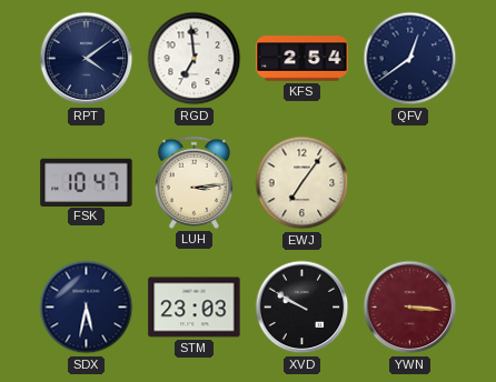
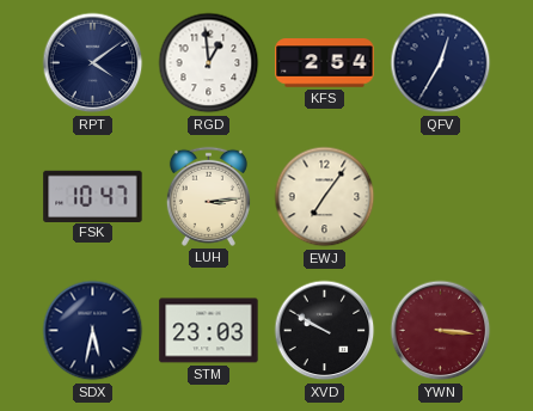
RGD: 6:59 -> 12:59 (209, 63)
QFV: 12:39 -> 12:35 (441, 63)
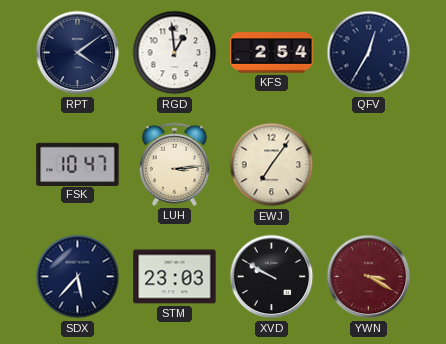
SDX: 5:32 -> 5:37 (78, 277)
YWN: 3:16 -> 3:20 (369, 277)
